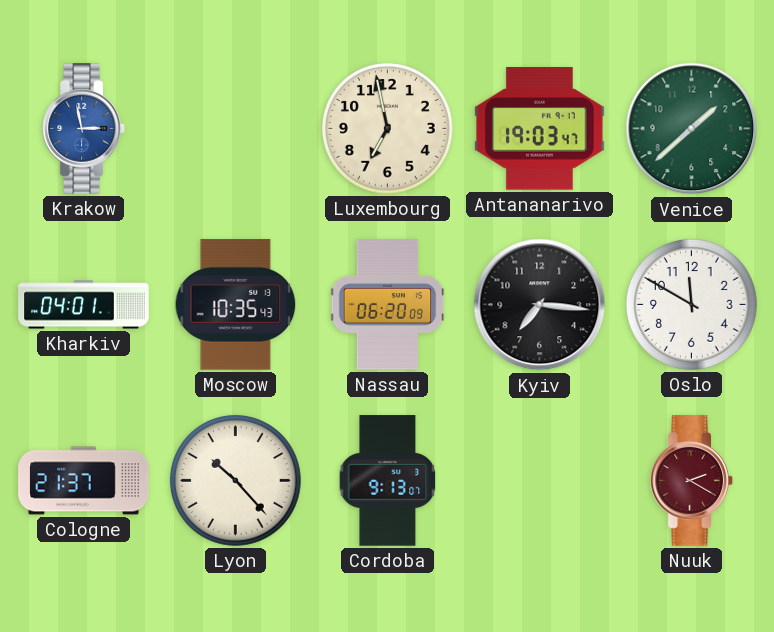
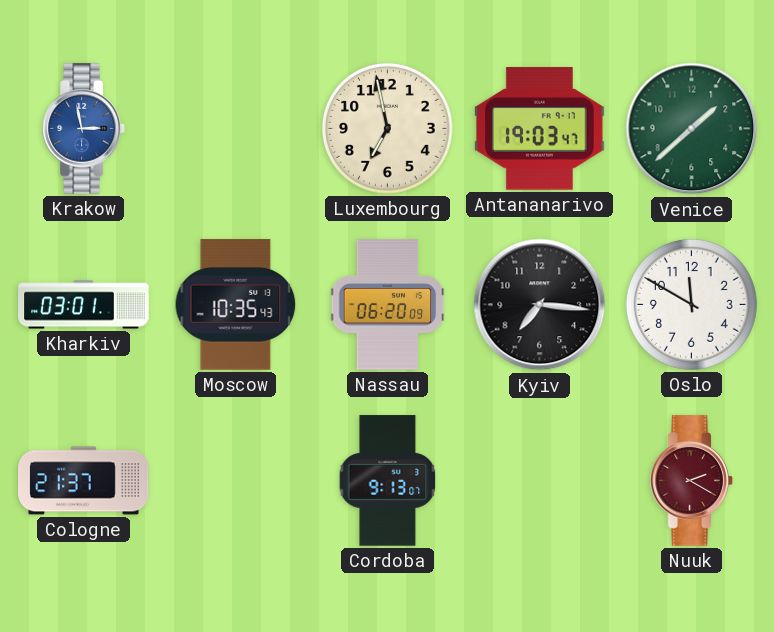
Kharkiv: 04:01 -> 03:01 (84, 305)
Lyon: 10:23 -> none (236, 480)
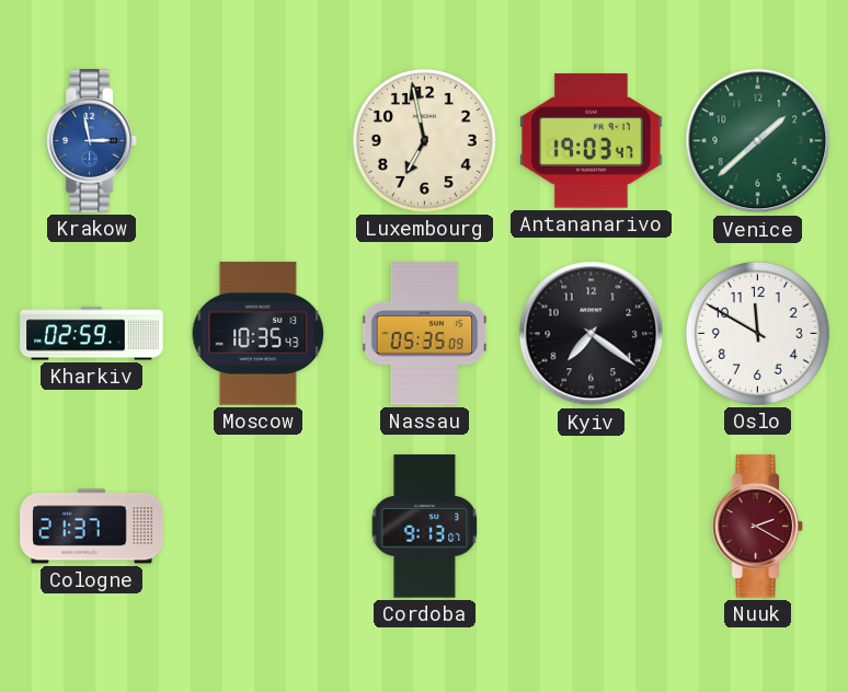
Kharkiv: 03:01 -> 02:59 (92, 334)
Nassau: 06:20 -> 05:35 (425, 334)
Kyiv: 7:16 -> 7:21 (592, 334)
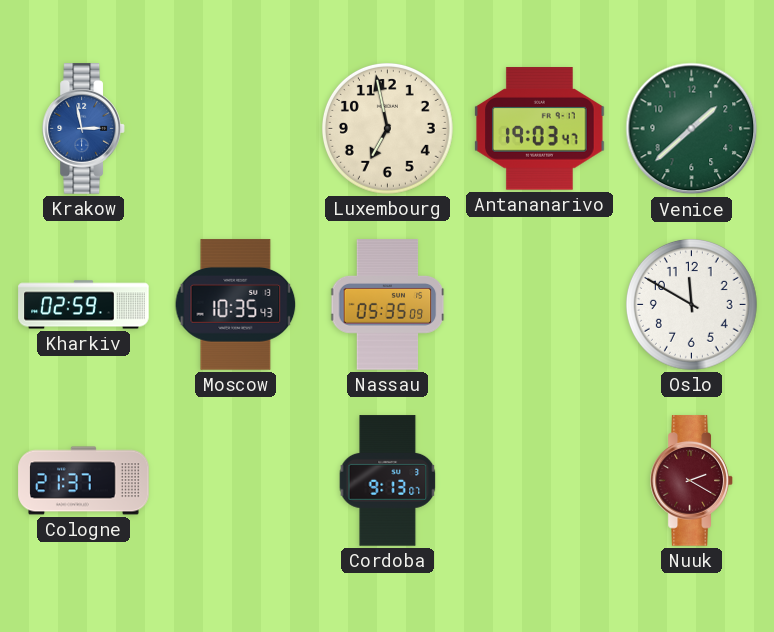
Kyiv: 7:21 -> none (592, 334)
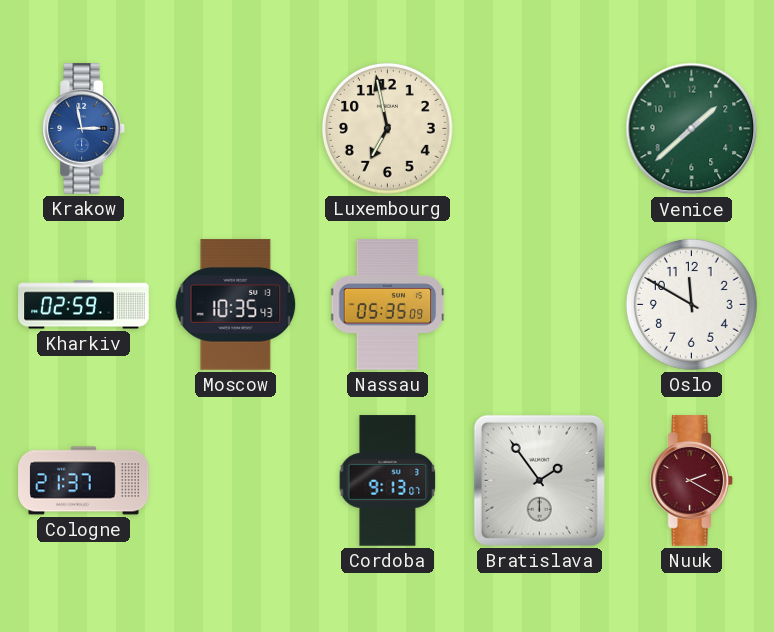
Antananarivo: 19:03 -> none (540, 129)
Bratislava: none -> 1:54 (539, 480)
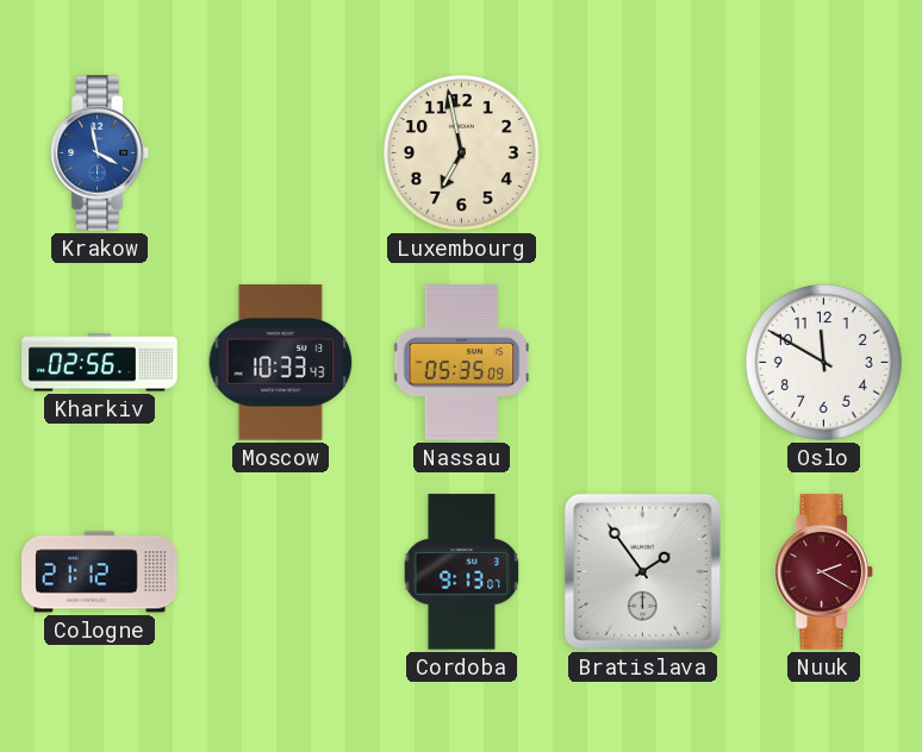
Krakow: 2:58 -> 3:58 (100, 153)
Venice: 1:38 -> none (692, 129)
Kharkiv: 02:59 -> 02:56 (100, 363)
Moscow: 10:35 -> 10:33 (281, 363)
Cologne: 21:37 -> 21:12 (100, 572)
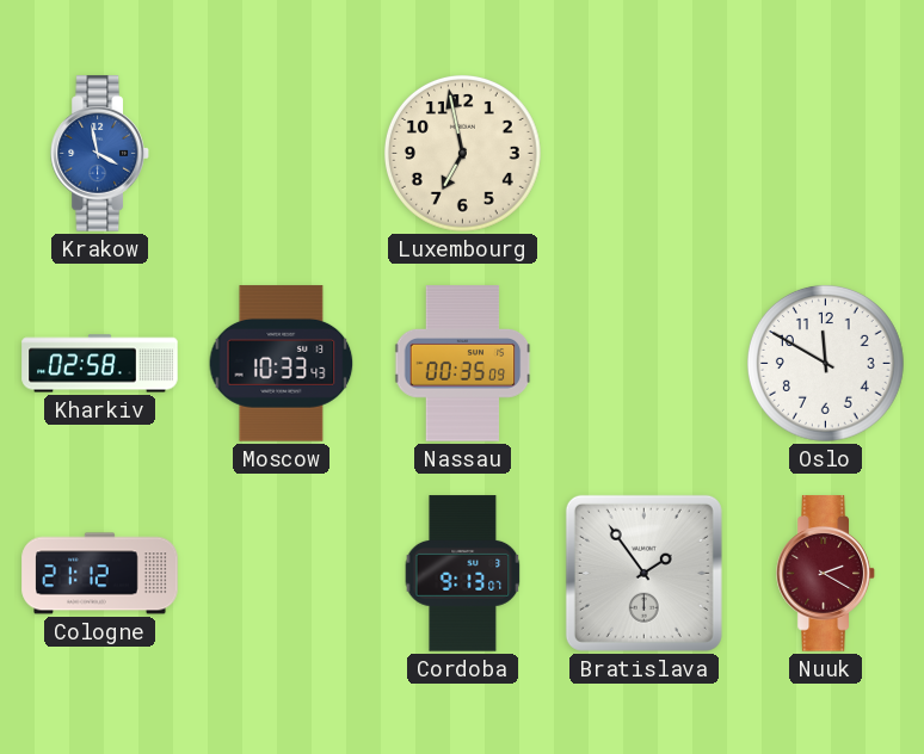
Kharkiv: 02:56 -> 02:58 (100, 364)
Nassau: 05:35 -> 00:35 (463, 364)
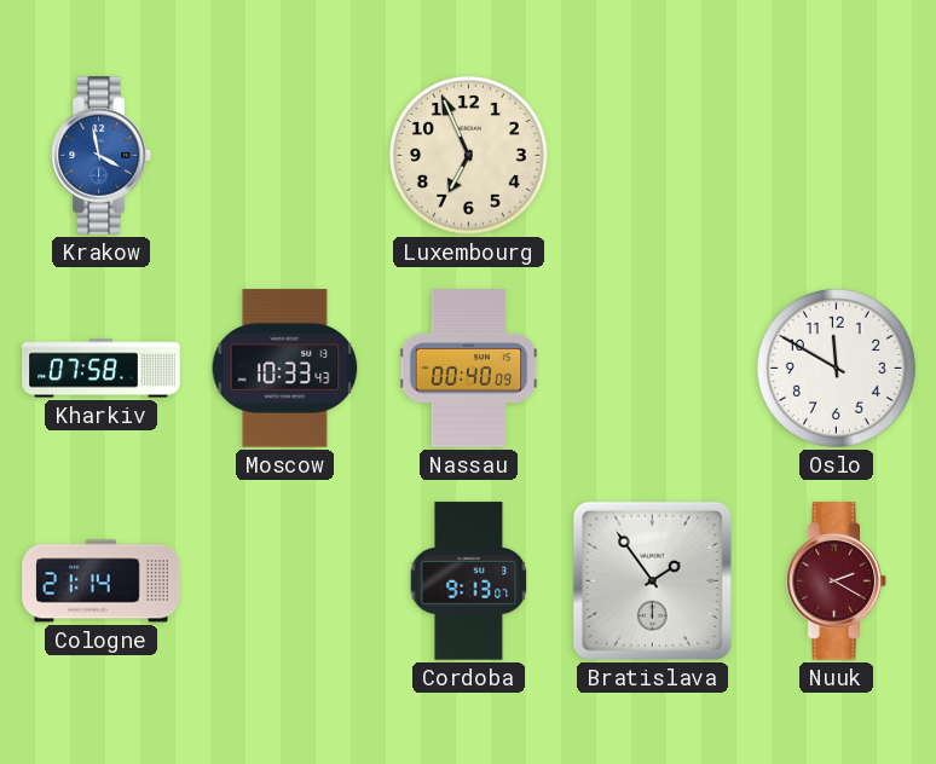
Luxembourg: 6:58 -> 6:56 (469, 155)
Kharkiv: 02:58 -> 07:58 (102, 369)
Nassau: 00:35 -> 00:40 (469, 369)
Cologne: 21:12 -> 21:14 (102, 581)
